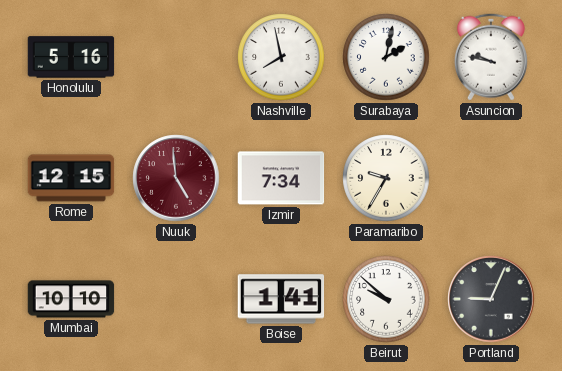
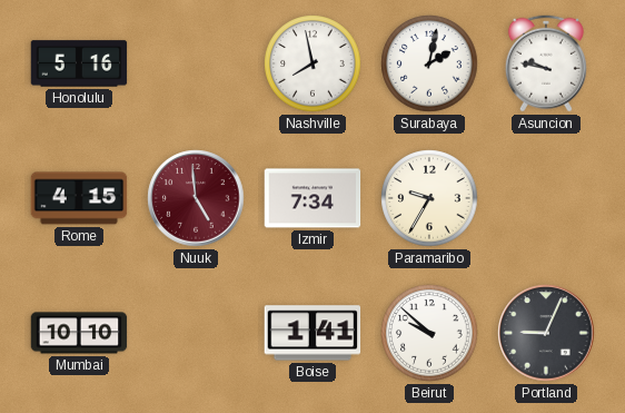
Rome: 12:15 -> 4:15 (79, 198)
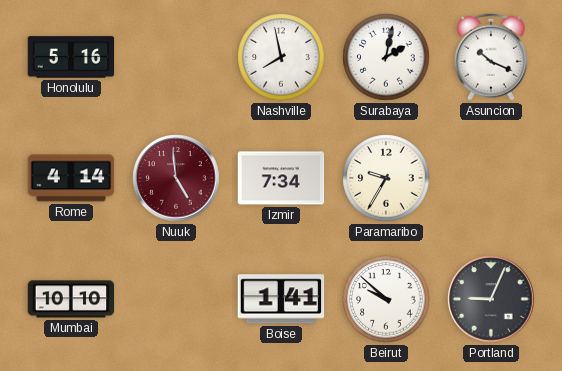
Asuncion: 9:47 -> 10:19 (491, 57)
Rome: 4:15 -> 4:14 (71, 178)
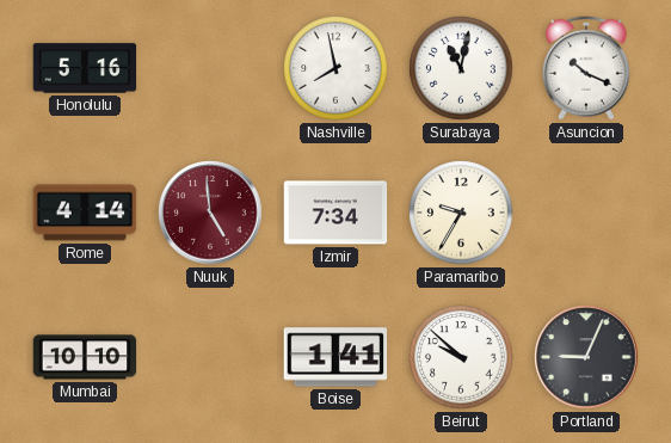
Surabaya: 2:02 -> 11:02 (461, 68)
